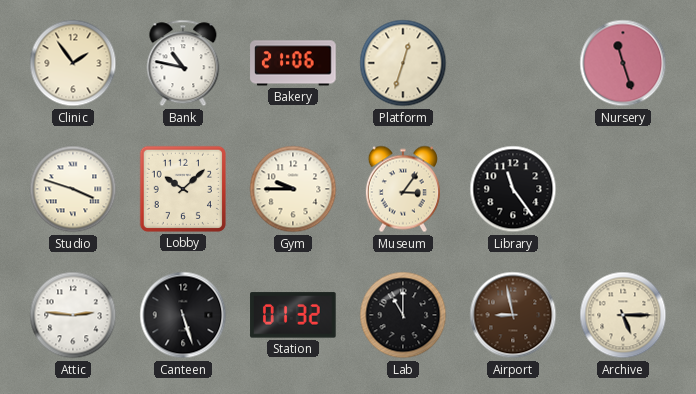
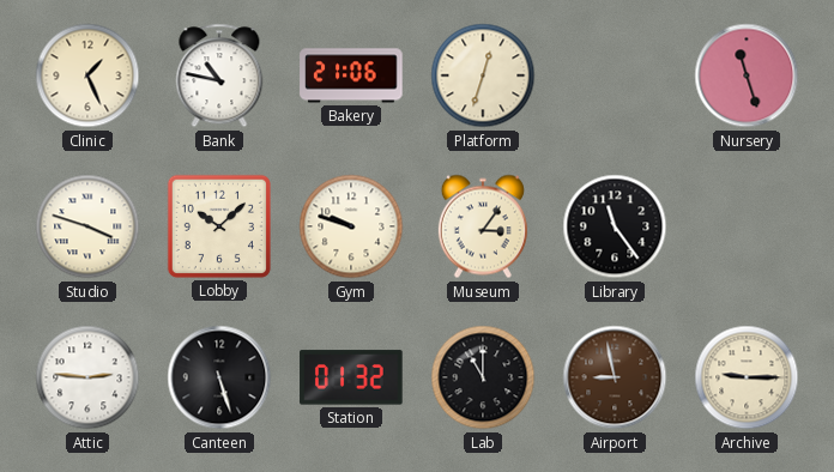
Clinic: 1:54 -> 1:26 (87, 75)
Gym: 9:45 -> 9:48 (351, 226)
Archive: 5:15 -> 9:15 (747, 377)
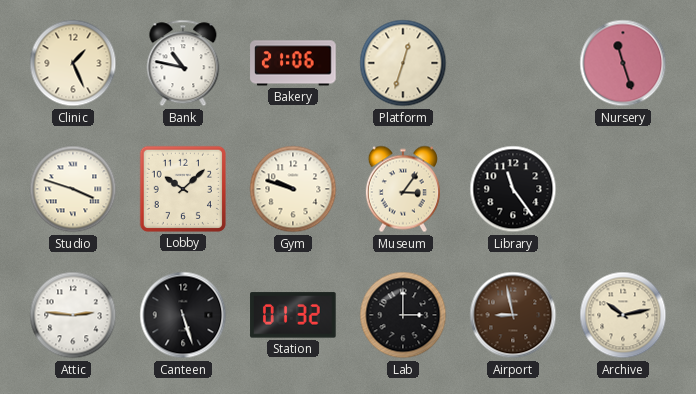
Lab: 11:00 -> 3:00 (403, 315)
Archive: 9:15 -> 10:13 (623, 315)
